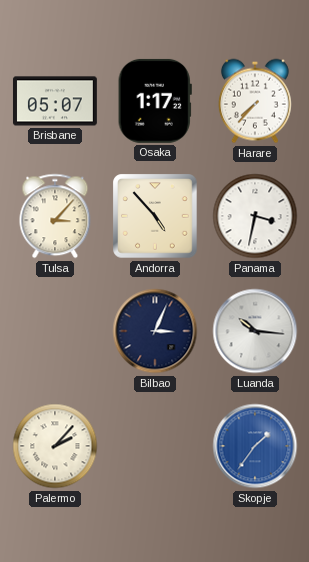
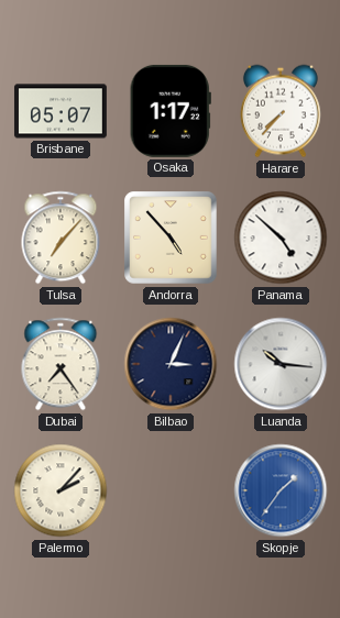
Tulsa: 3:07 -> 7:07 (61, 238)
Panama: 3:32 -> 4:52 (281, 238)
Dubai: none -> 7:24 (61, 364)
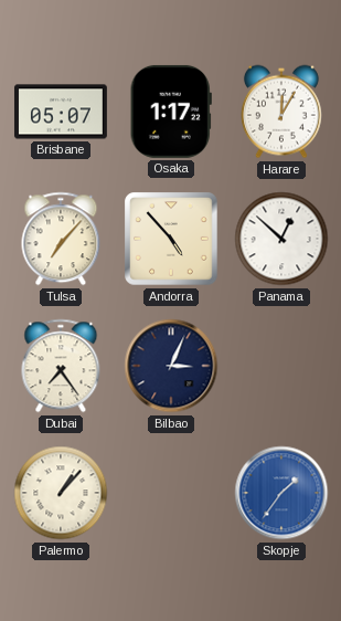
Harare: 7:37 -> 12:05 (281, 112)
Panama: 4:52 -> 12:52 (281, 239)
Luanda: 10:16 -> none (281, 364)
Palermo: 2:07 -> 1:07 (61, 493)
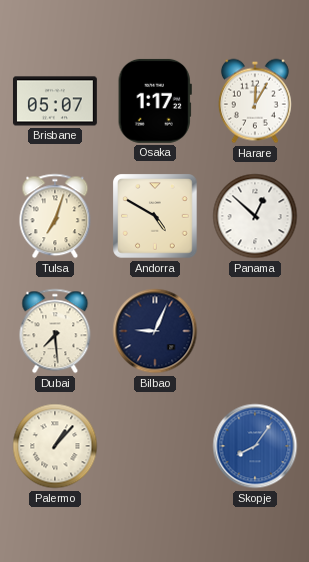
Tulsa: 7:07 -> 7:03 (55, 216)
Andorra: 4:53 -> 4:50 (155, 216)
Dubai: 7:24 -> 7:29 (55, 331)
Bilbao: 3:04 -> 9:04 (155, 331)
Skopje: 1:36 -> 8:06 (255, 446)
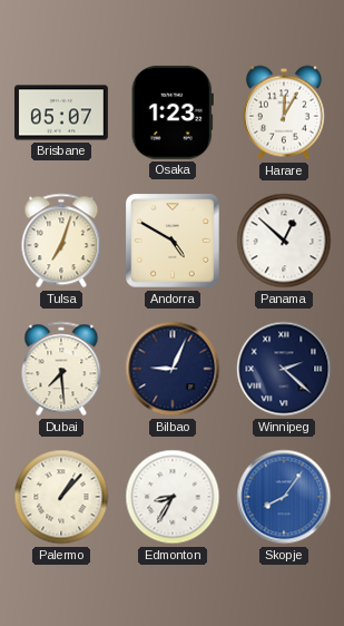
Osaka: 1:17 -> 1:23 (173, 113)
Winnipeg: none -> 2:22 (284, 369)
Edmonton: none -> 8:35 (173, 497)
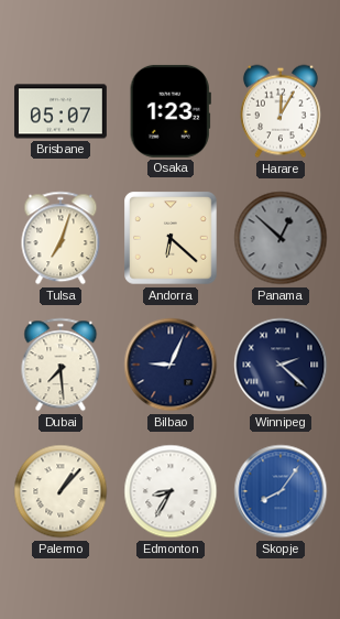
Andorra: 4:50 -> 6:22 (171, 238)
Panama dial: white -> grey (281, 238)
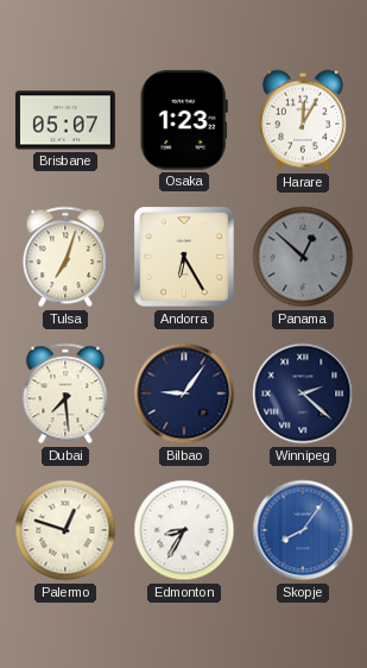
Andorra: 6:22 -> 6:25 (184, 257)
Bilbao: 9:04 -> 9:06 (184, 393)
Palermo: 1:07 -> 12:48 (65, 530)
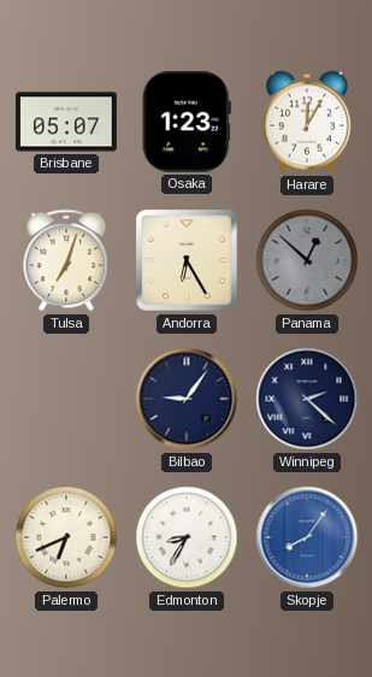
Dubai: 7:29 -> none (65, 393)
Palermo: 12:48 -> 6:41 (66, 537)
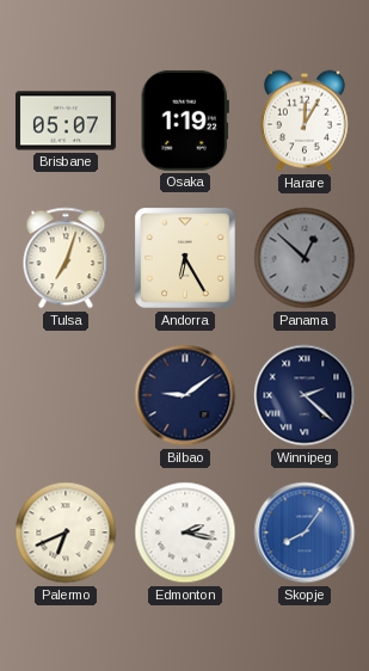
Osaka: 1:23 -> 1:19 (185, 121)
Bilbao: 9:06 -> 9:09 (185, 395)
Edmonton: 8:35 -> 2:17 (185, 533)
